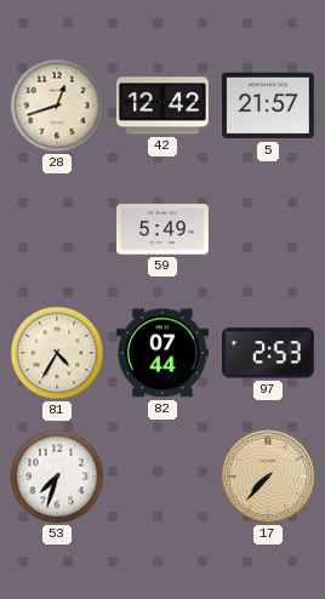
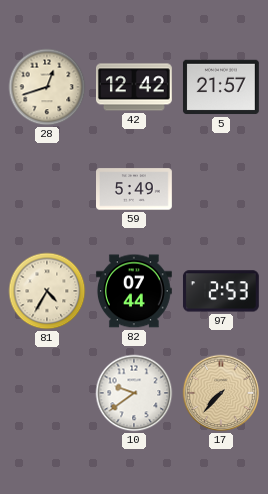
53: 7:33 -> none (57, 477)
10: none -> 9:39 (134, 393)
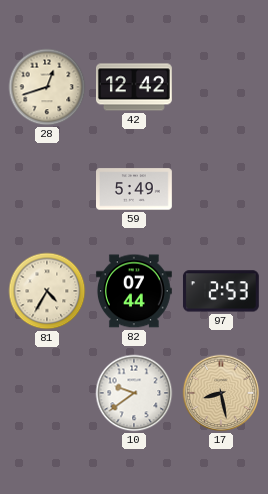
5: 21:57 -> none (221, 87)
17: 7:37 -> 8:28 (221, 393)
